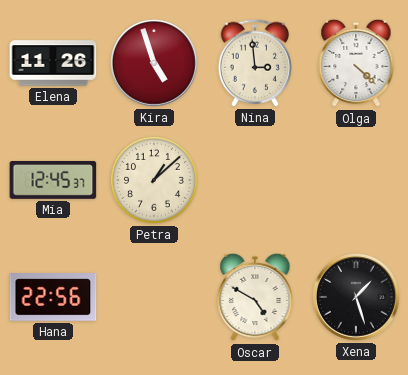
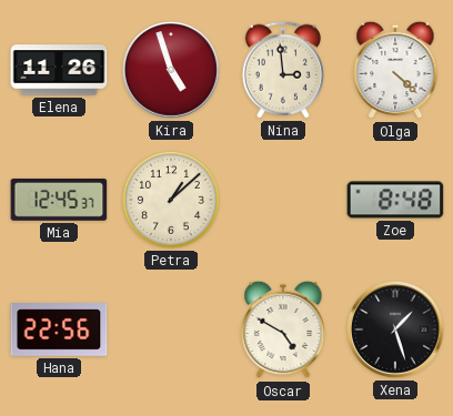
Zoe: none -> 8:48 (395, 200)
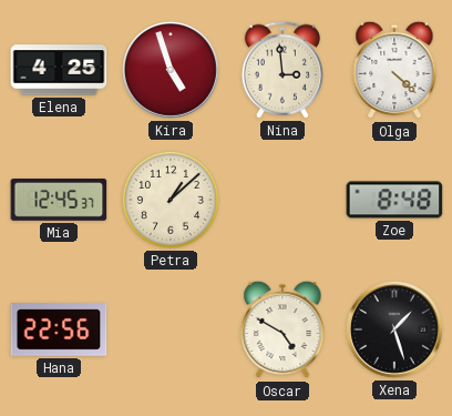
Elena: 11:26 -> 4:25 (59, 70)
